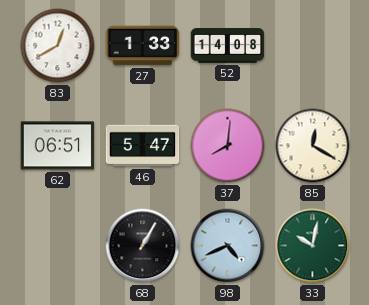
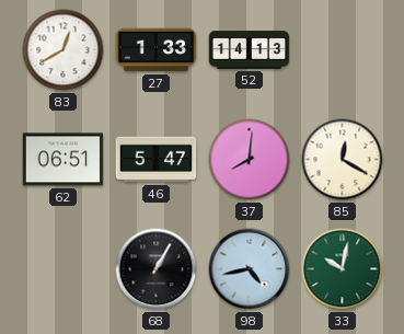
52: 14:08 -> 14:13 (250, 50)
98: 4:41 -> 4:43 (250, 269)
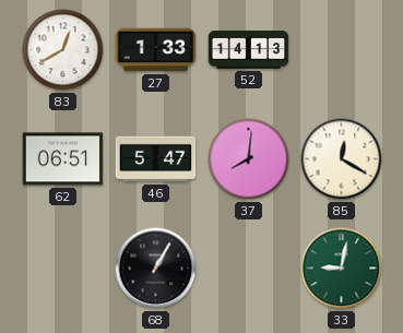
98: 4:43 -> none (250, 269)
33: 10:02 -> 9:02 (342, 269)
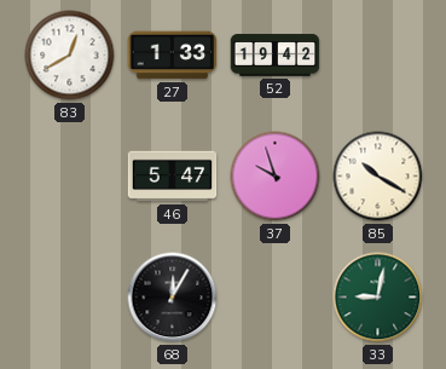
52: 14:13 -> 19:42 (276, 56)
62: 06:51 -> none (63, 159)
37: 8:01 -> 9:57 (276, 177)
85: 12:20 -> 10:20 (378, 177)
68: 1:05 -> 12:05 (173, 298)
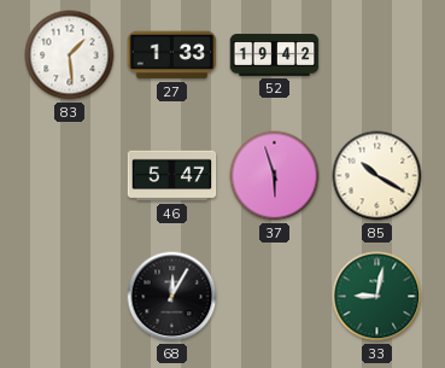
83: 12:40 -> 1:29 (70, 56)
37: 9:57 -> 5:57 (275, 176)
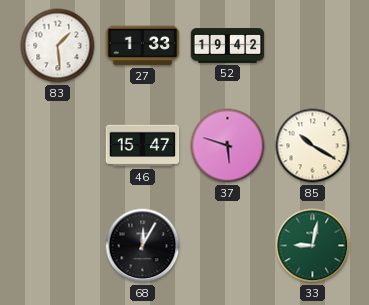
46: 5:47 -> 15:47 (143, 146)
37: 5:57 -> 5:48 (228, 146)
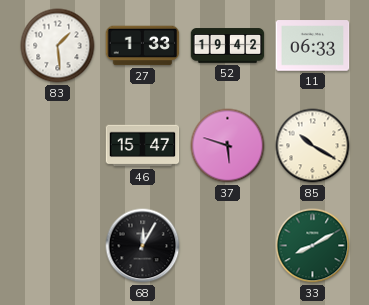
11: none -> 06:33 (313, 46)
33: 9:02 -> 8:10 (313, 246)
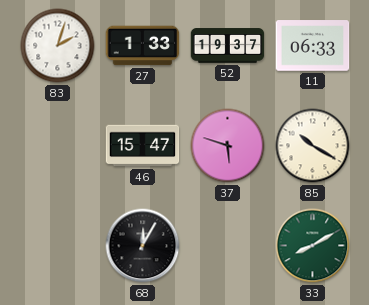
83: 1:29 -> 2:03 (58, 46)
52: 19:42 -> 19:37 (228, 46)
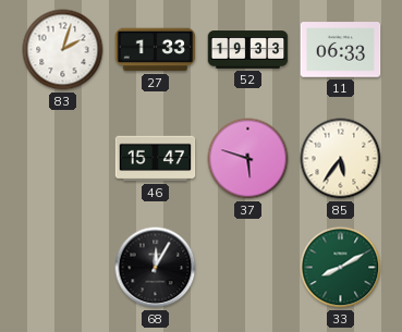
52: 19:37 -> 19:33 (248, 50)
85: 10:20 -> 5:36 (341, 159)
